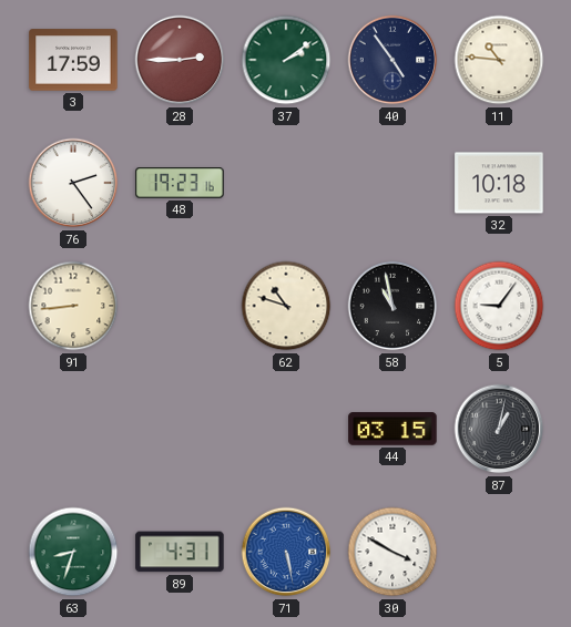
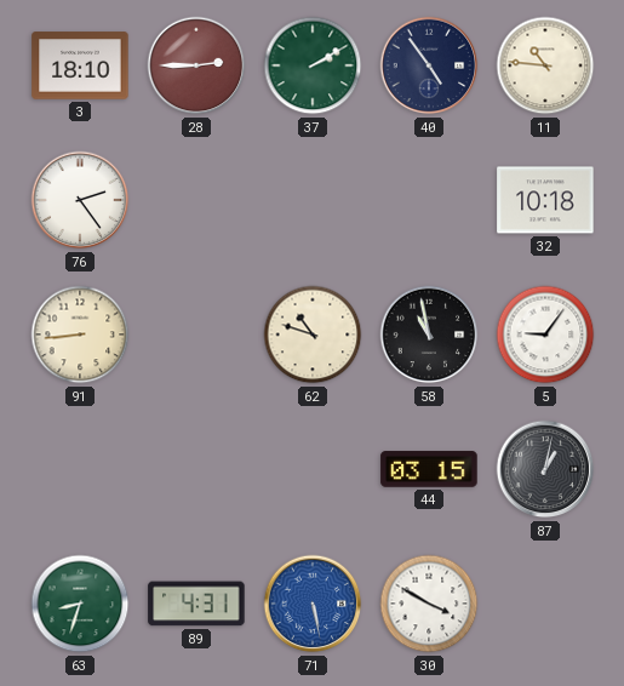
3: 17:59 -> 18:10 (80, 65)
37: 2:09 -> 2:10 (313, 65)
48: 19:23 -> none (180, 183)
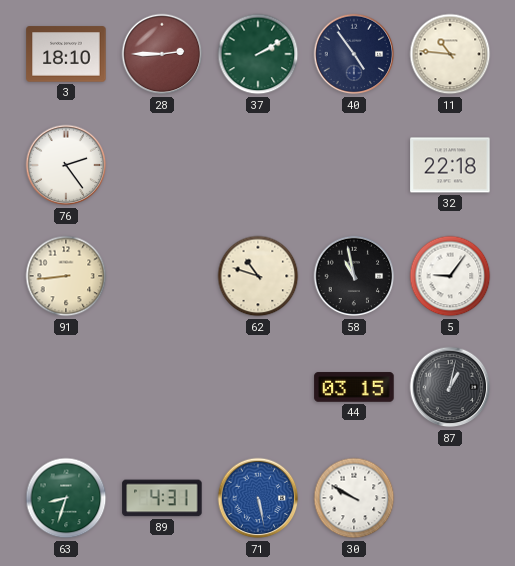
32: 10:18 -> 22:18 (450, 165)
30: 3:50 -> 9:50 (354, 498)
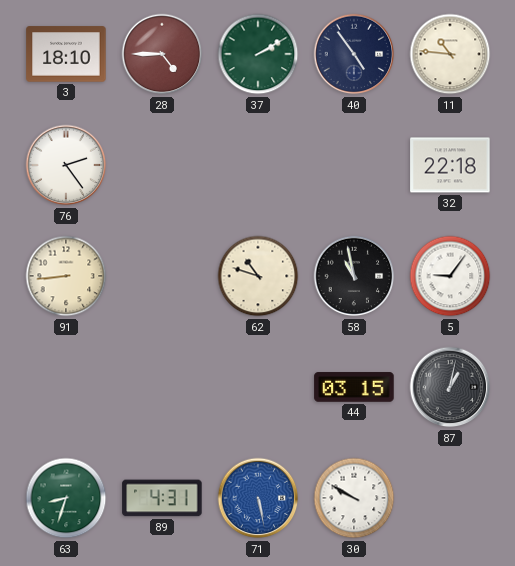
28: 2:45 -> 4:45 (162, 54)
